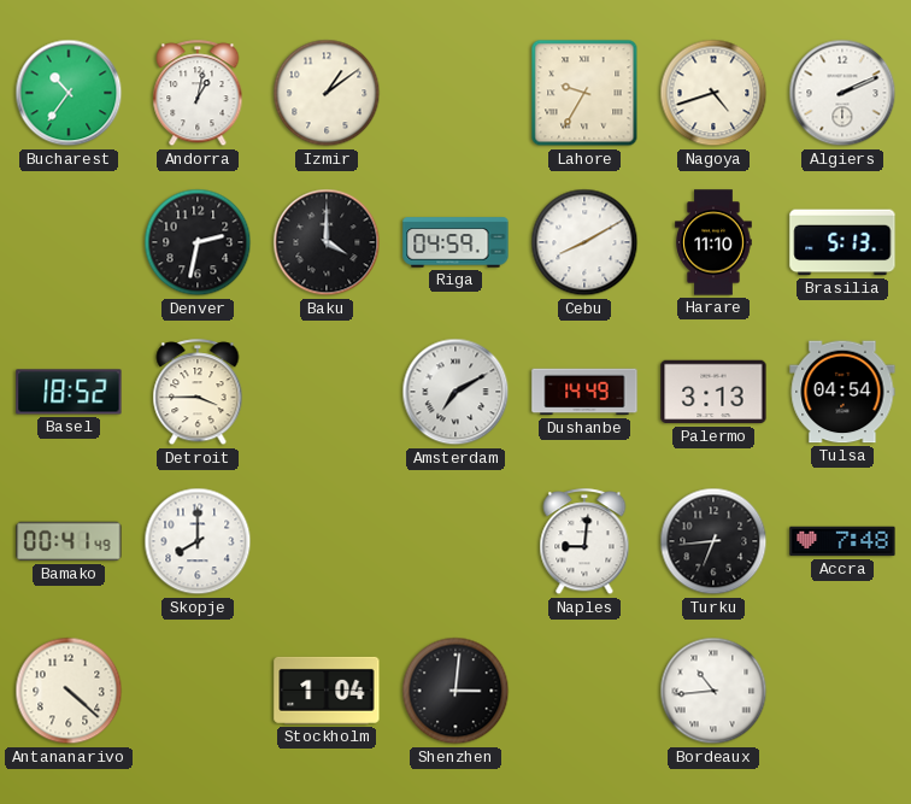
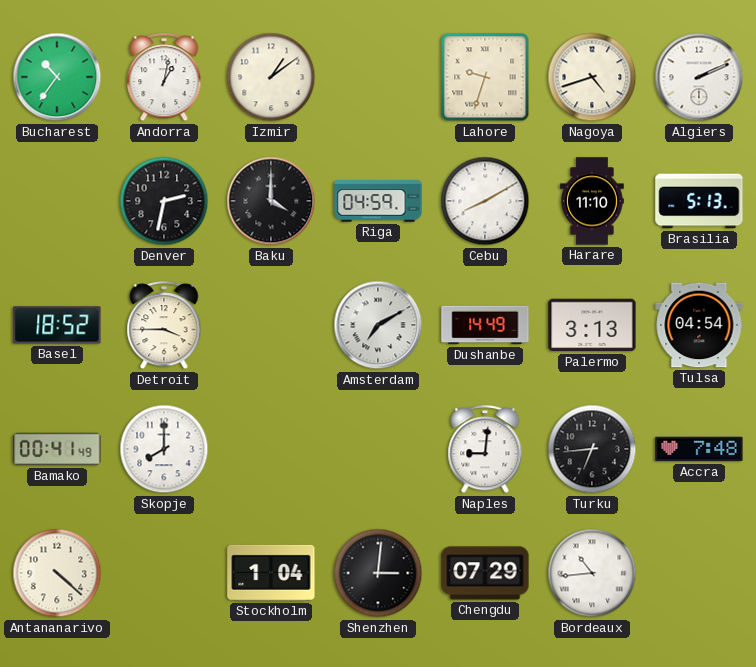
Lahore: 9:35 -> 9:33 (485, 77)
Chengdu: none -> 07:29 (485, 573)
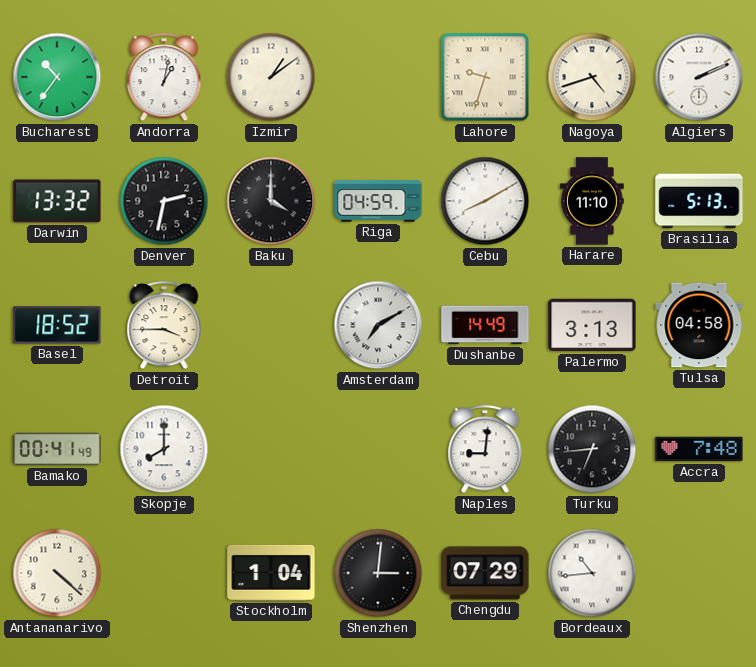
Darwin: none -> 13:32 (57, 201)
Tulsa: 04:54 -> 04:58 (699, 325)
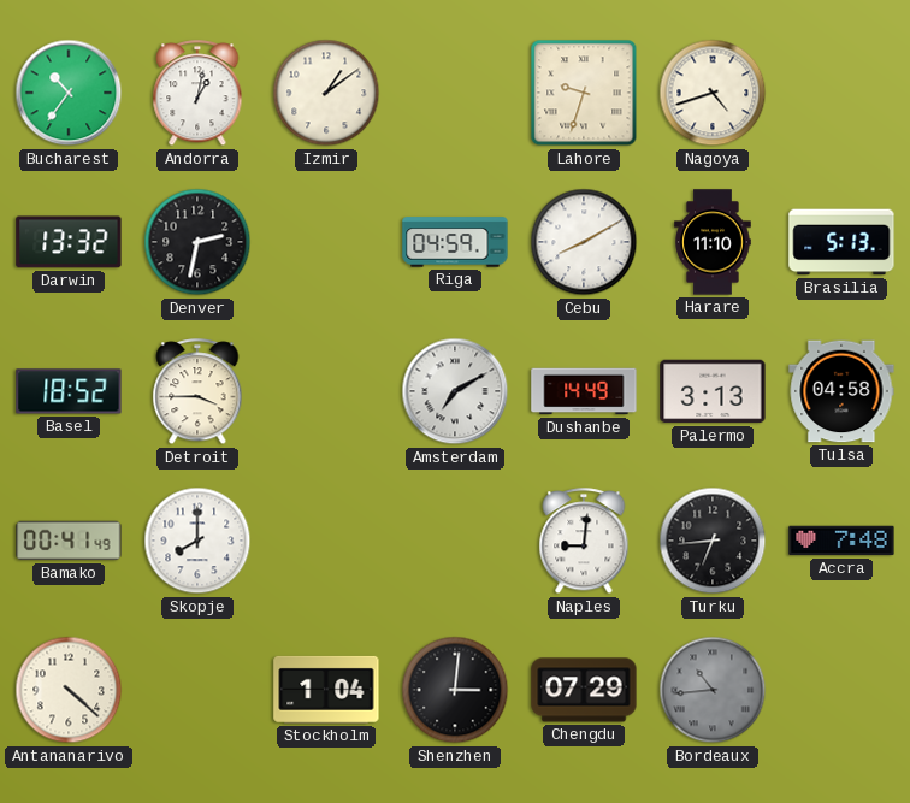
Algiers: 2:11 -> none (699, 77)
Baku: 4:00 -> none (271, 201)
Bordeaux dial: white -> grey (713, 690)
